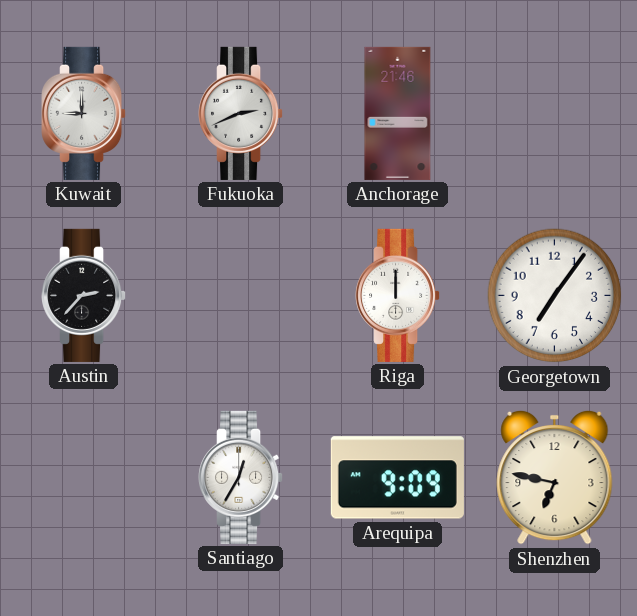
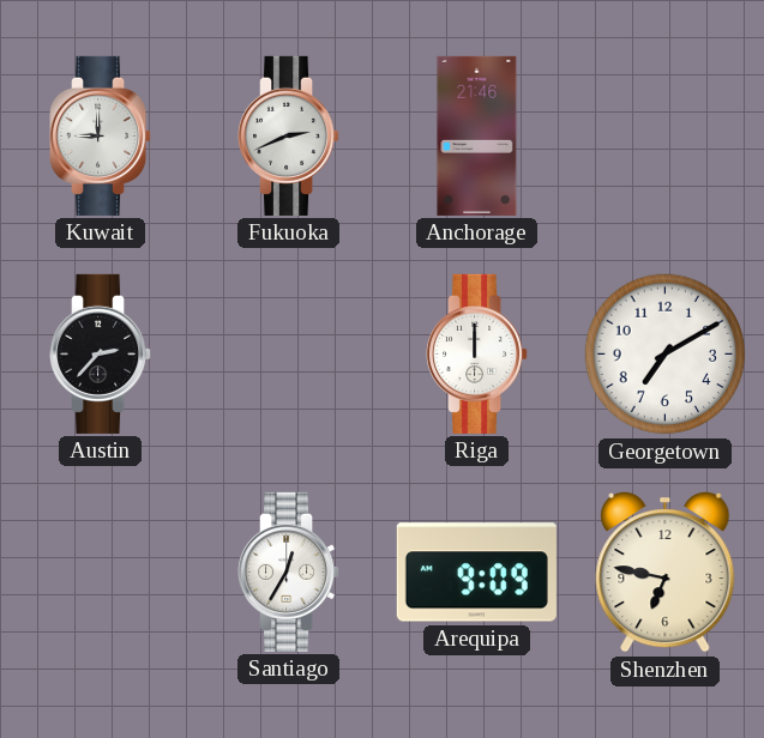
Georgetown: 7:06 -> 7:10 (666, 355)
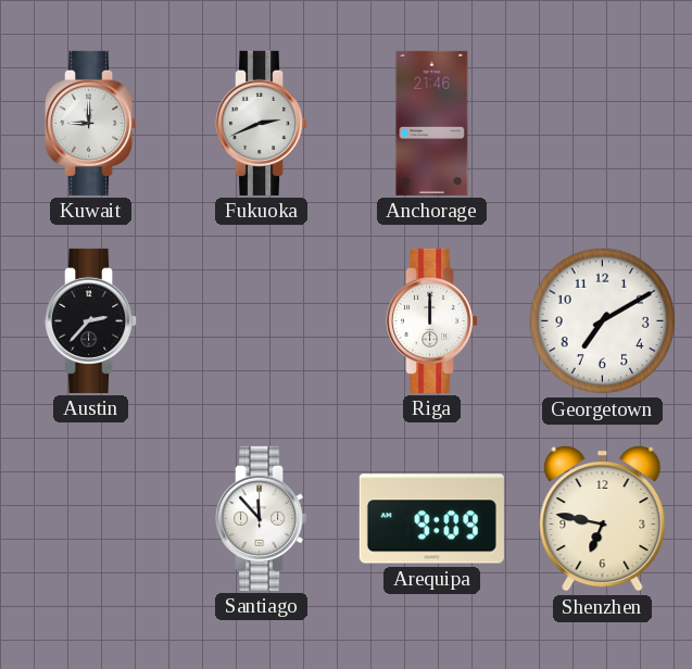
Santiago: 12:35 -> 11:53 (263, 518)
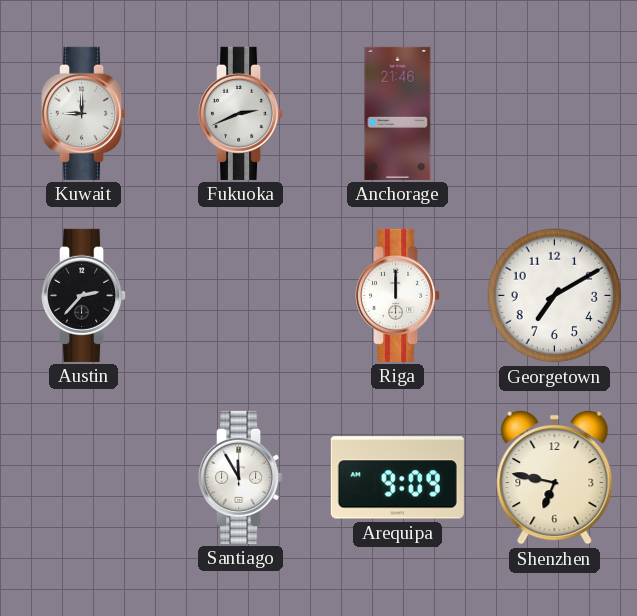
Santiago: 11:53 -> 11:55 (242, 477)
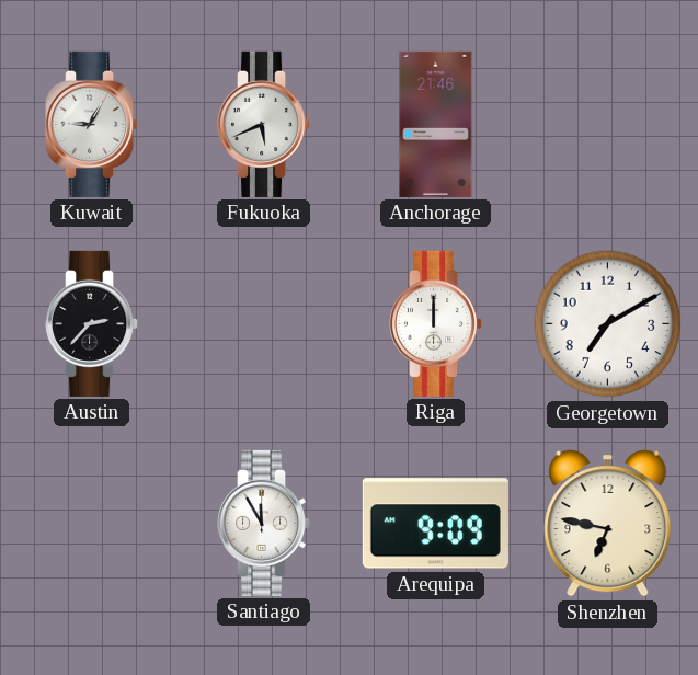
Kuwait: 9:00 -> 9:05 (93, 124)
Fukuoka: 2:41 -> 5:41 (265, 124)
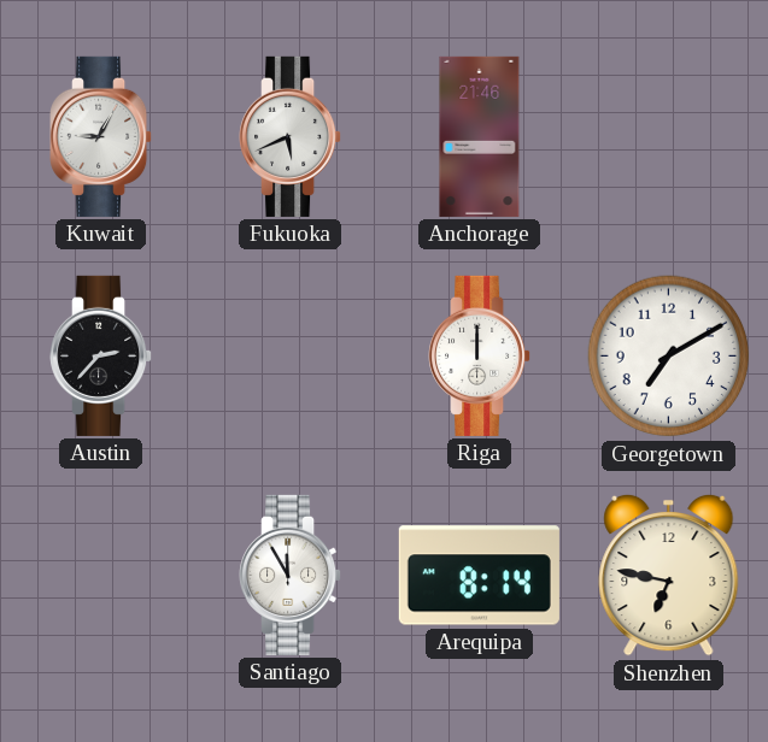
Arequipa: 9:09 -> 8:14 (479, 576)
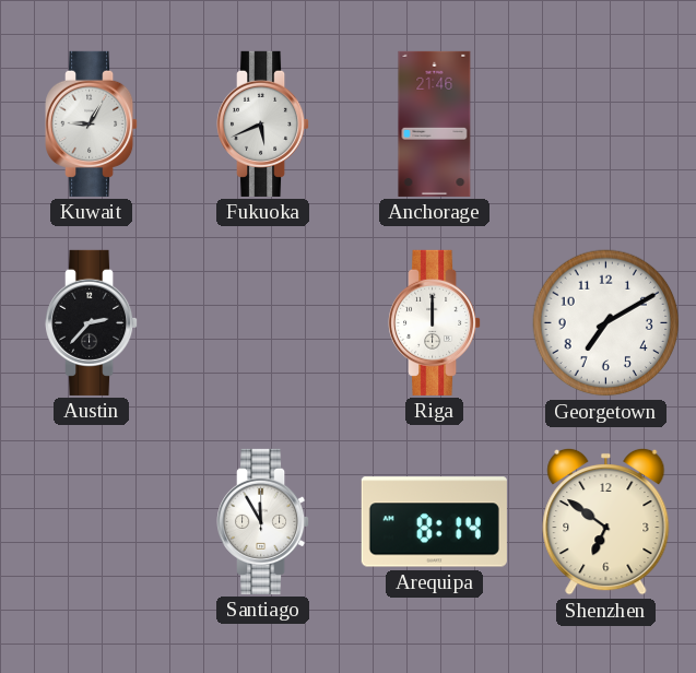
Shenzhen: 6:47 -> 6:51 (606, 521)
